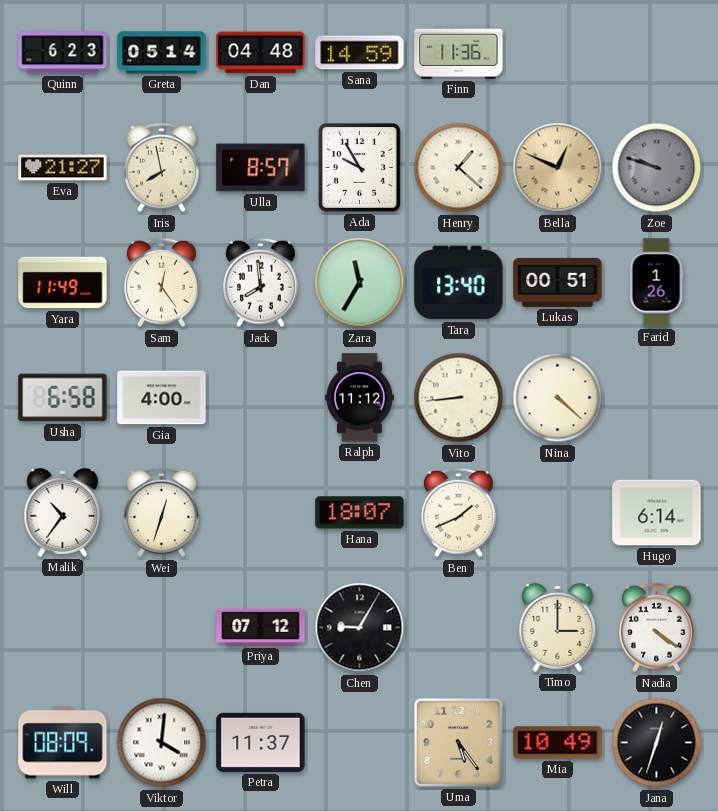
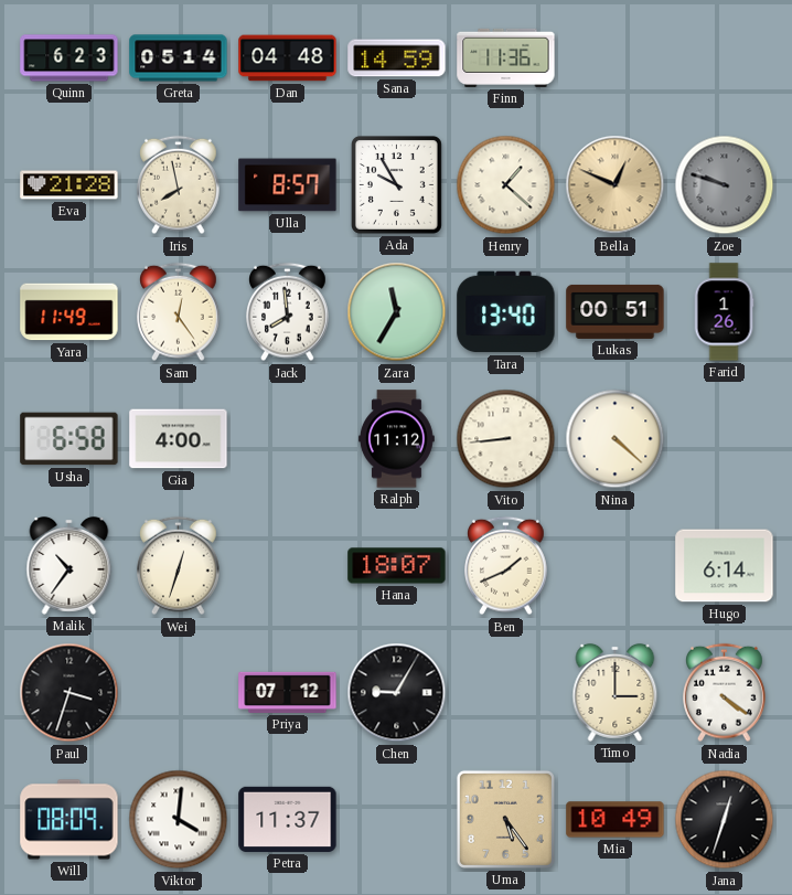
Eva: 21:27 -> 21:28 (69, 185)
Paul: none -> 3:33 (69, 693)
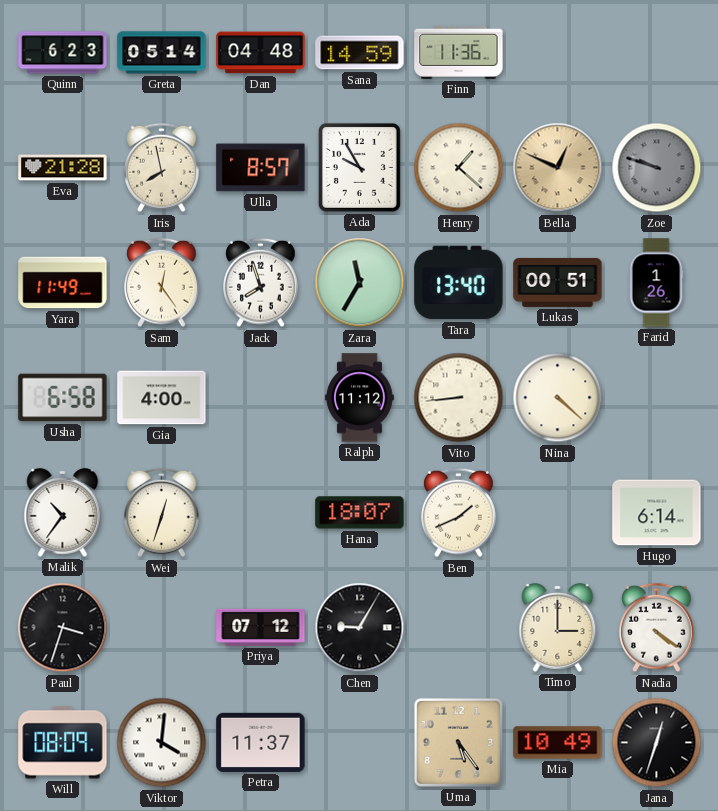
Jack: 7:59 -> 7:57 (261, 283)
